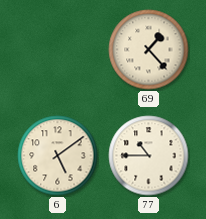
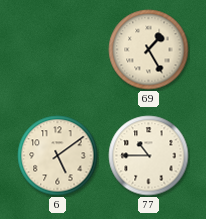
69: 1:23 -> 1:25 (149, 50)
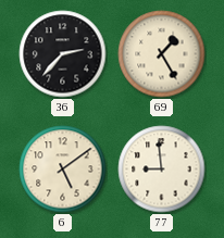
36: none -> 2:37 (63, 54)
77: 10:45 -> 8:59 (162, 170)
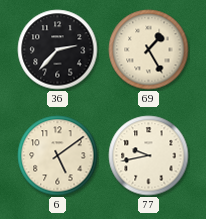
77: 8:59 -> 9:43 (149, 156)
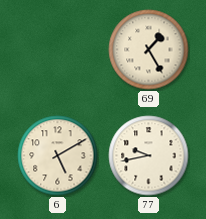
36: 2:37 -> none (58, 50)
6: 5:09 -> 5:10 (58, 156)
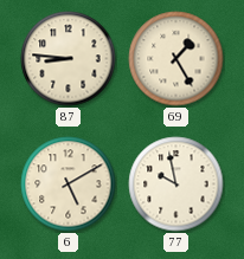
87: none -> 8:46 (69, 59)
77: 9:43 -> 9:58 (176, 184)
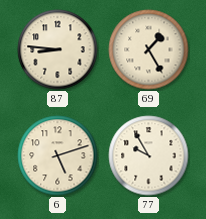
6: 5:10 -> 5:12 (58, 156)
77: 9:58 -> 9:55 (149, 156)
